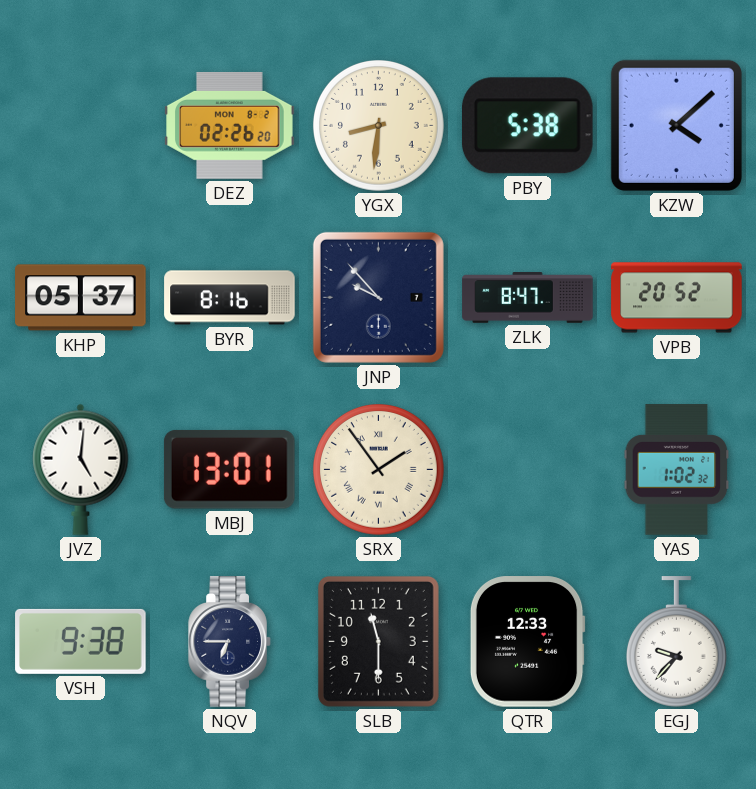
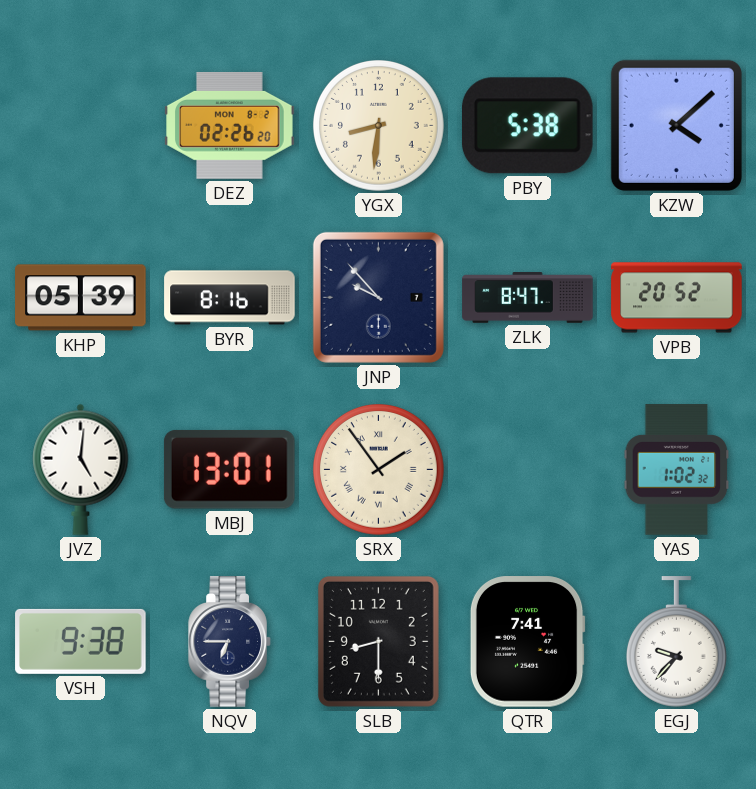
KHP: 05:37 -> 05:39 (81, 298)
SLB: 11:30 -> 8:30 (378, 641)
QTR: 12:33 -> 7:41 (527, 642)
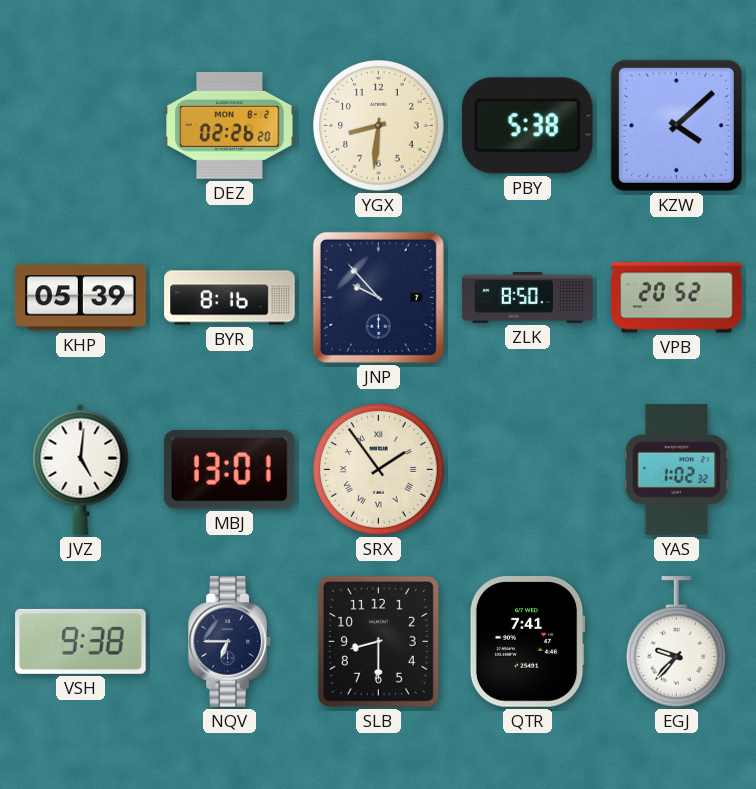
ZLK: 8:47 -> 8:50 (528, 298)
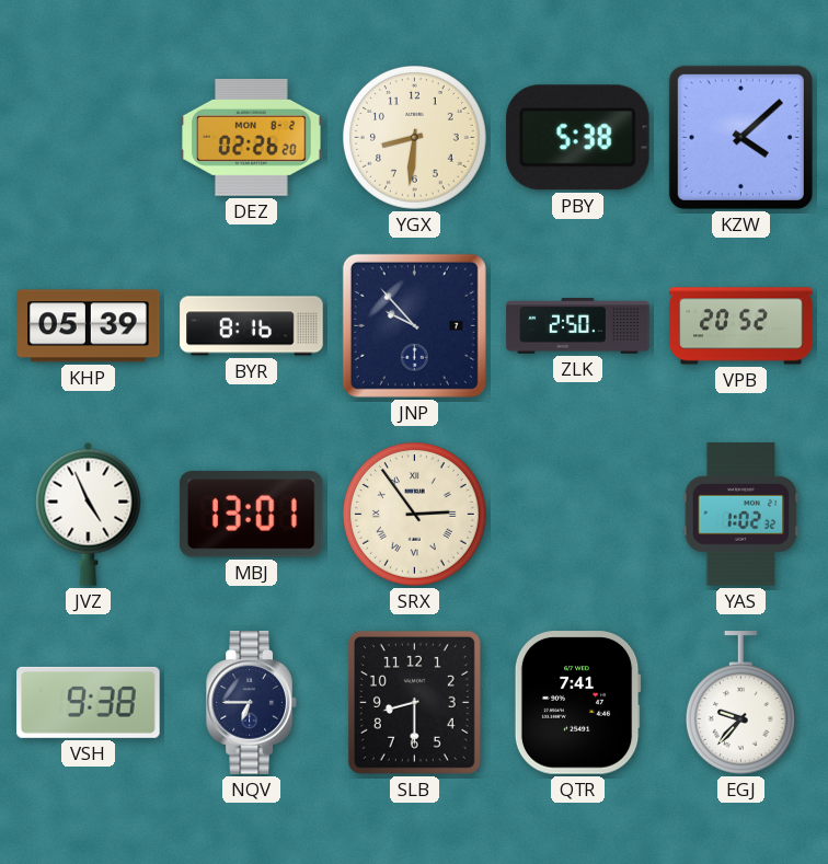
ZLK: 8:50 -> 2:50 (578, 326)
JVZ: 5:01 -> 4:56 (89, 514)
SRX: 1:54 -> 2:54 (415, 515)
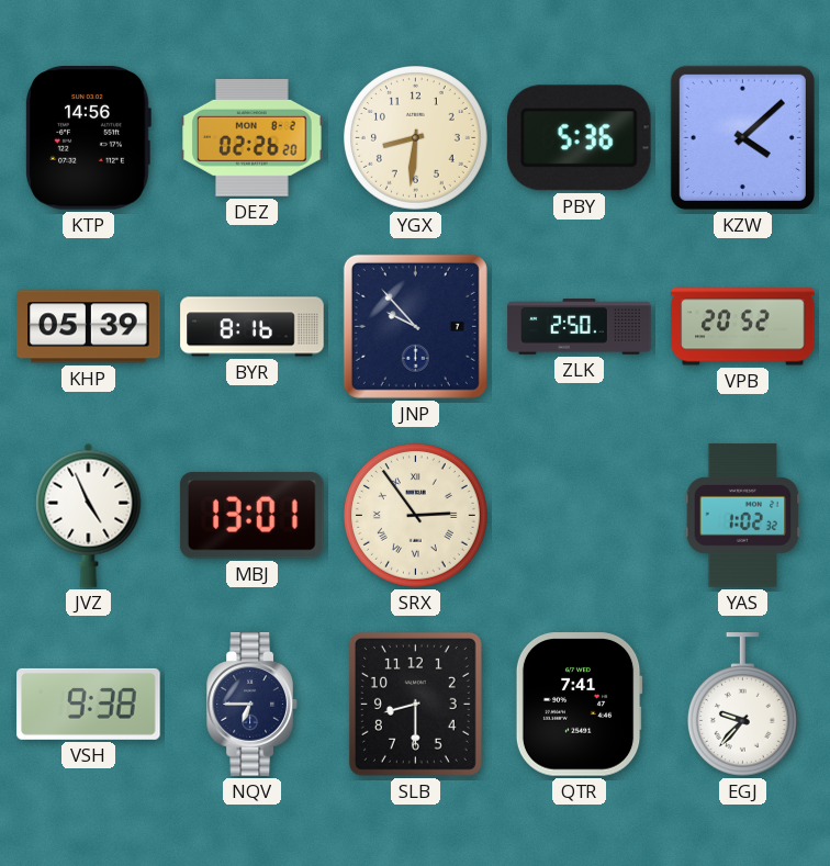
KTP: none -> 14:56 (88, 138)
PBY: 5:38 -> 5:36 (579, 138)
